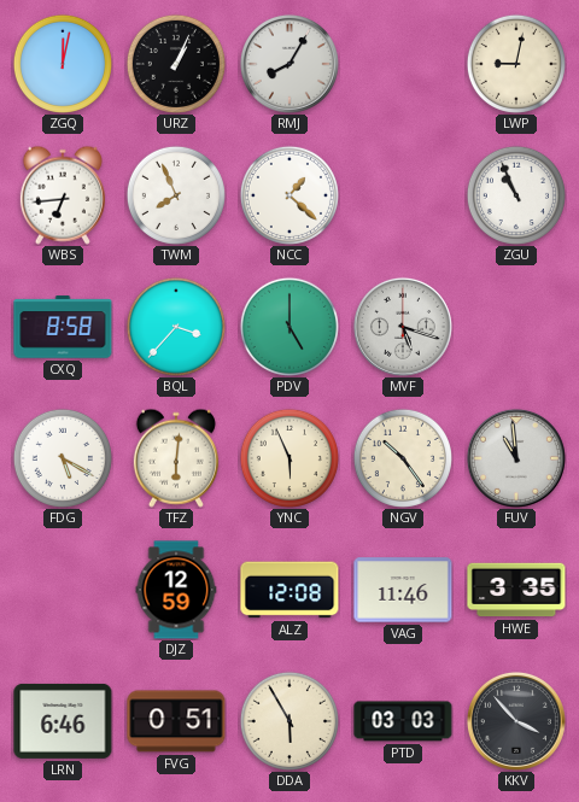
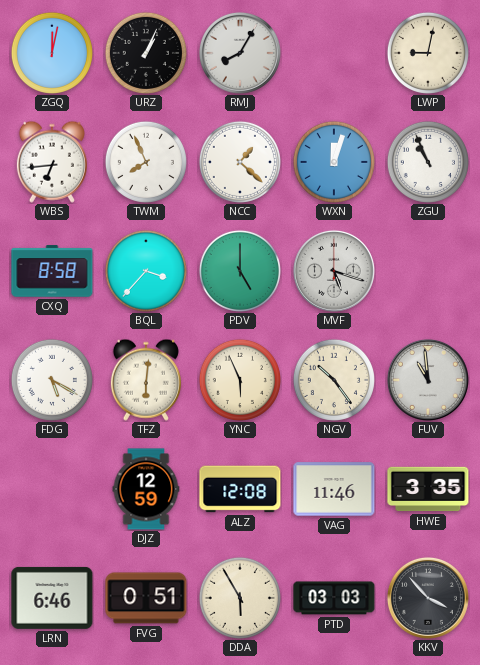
WXN: none -> 12:03 (334, 162)
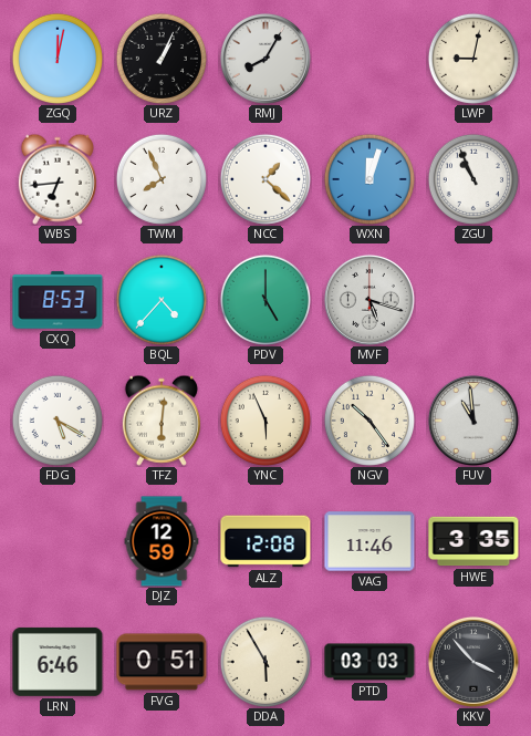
CXQ: 8:58 -> 8:53 (58, 300)
BQL: 3:37 -> 4:37 (162, 300)
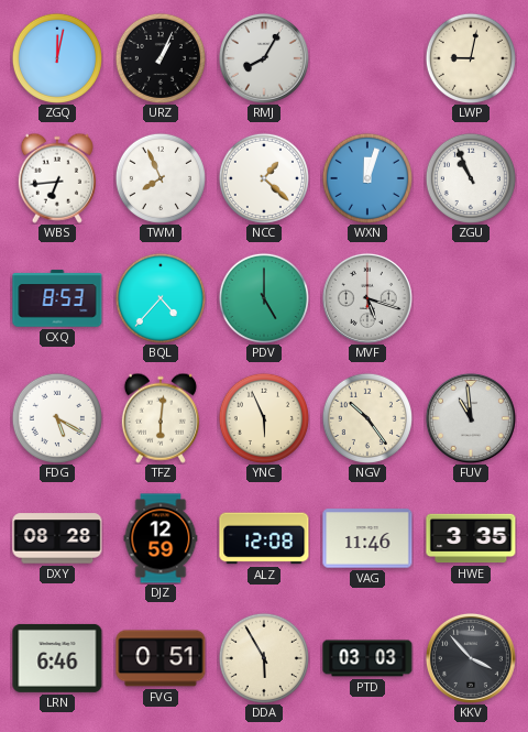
DXY: none -> 08:28 (57, 538)
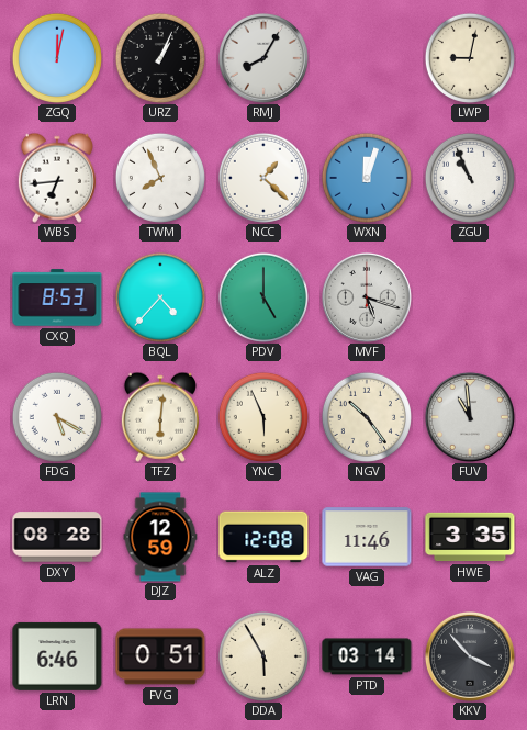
PTD: 03:03 -> 03:14 (367, 656)
